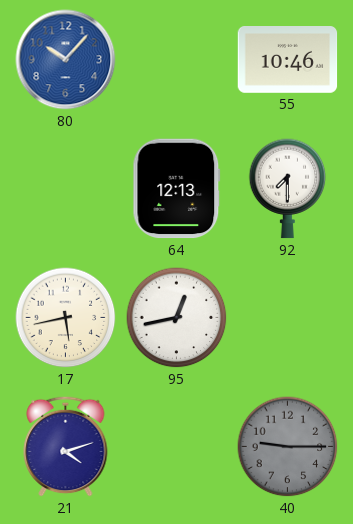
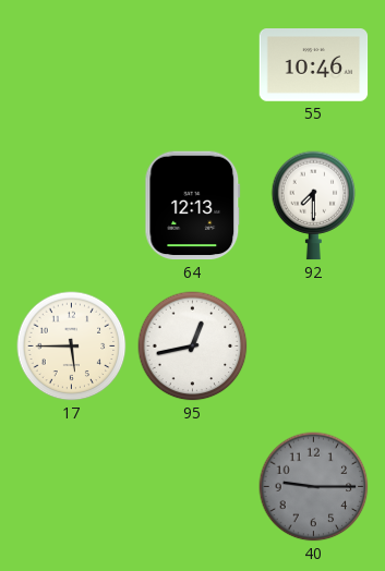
80: 10:07 -> none (66, 60)
17: 5:43 -> 5:45 (72, 347)
21: 4:12 -> none (66, 446)
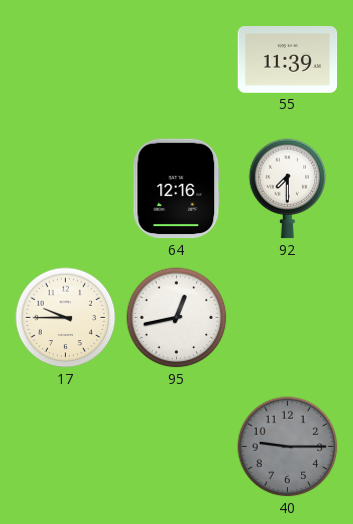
55: 10:46 -> 11:39 (288, 60)
64: 12:13 -> 12:16 (177, 189)
17: 5:45 -> 9:45 (66, 318)
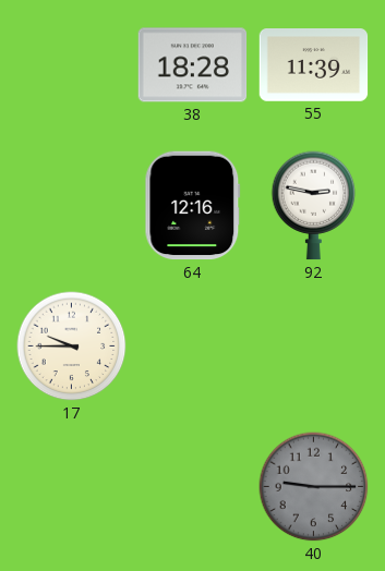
38: none -> 18:28 (193, 65)
92: 7:30 -> 2:47 (314, 206)
95: 12:43 -> none (177, 318)
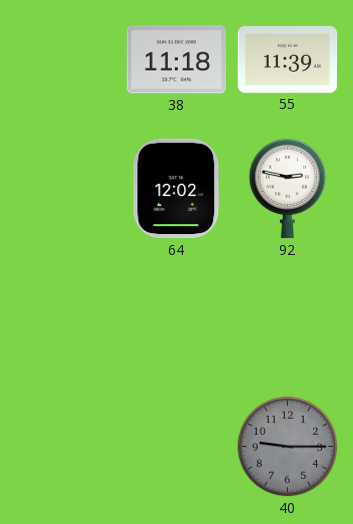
38: 18:28 -> 11:18 (177, 60)
64: 12:16 -> 12:02 (177, 189)
17: 9:45 -> none (72, 347)
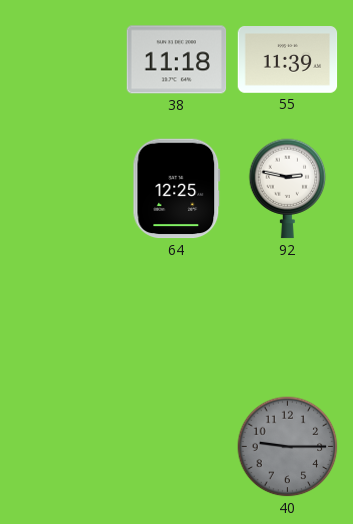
64: 12:02 -> 12:25 (177, 189)
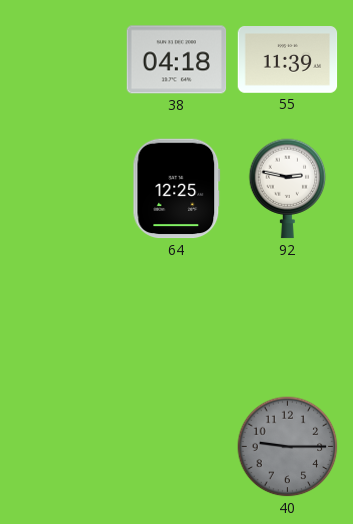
38: 11:18 -> 04:18 (177, 60)
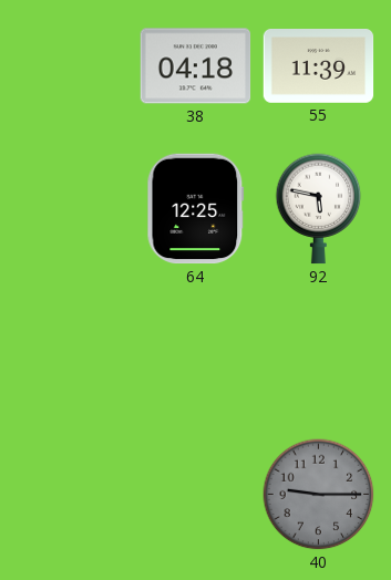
92: 2:47 -> 5:47 (319, 209)
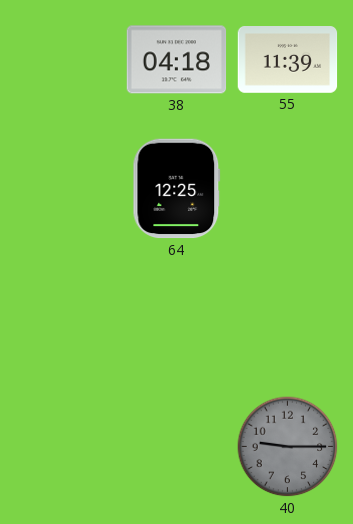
92: 5:47 -> none (319, 209)
